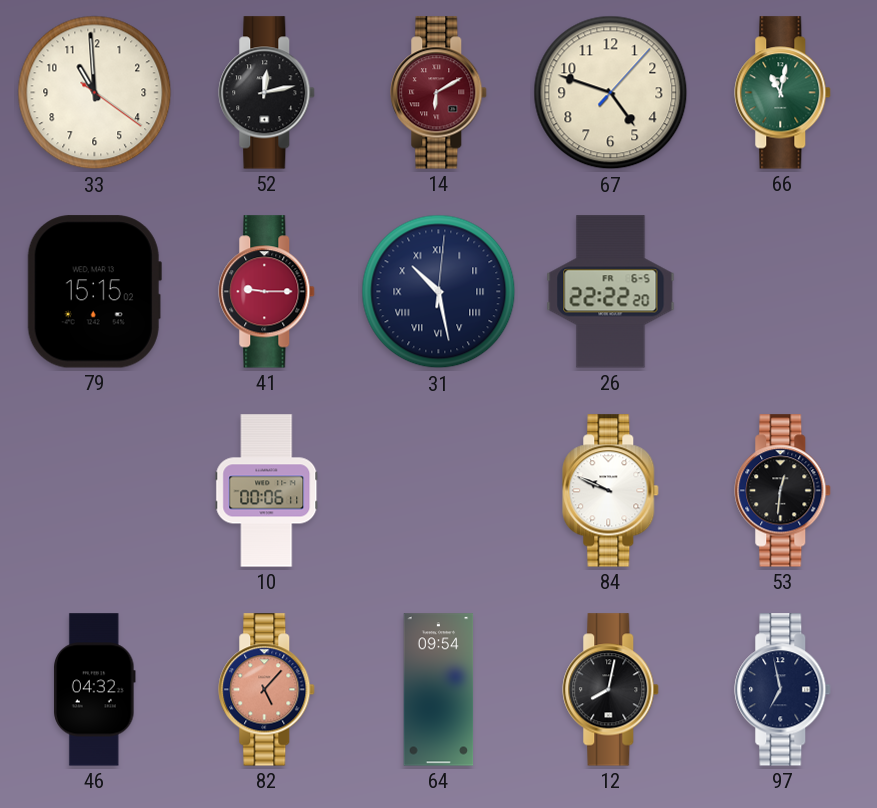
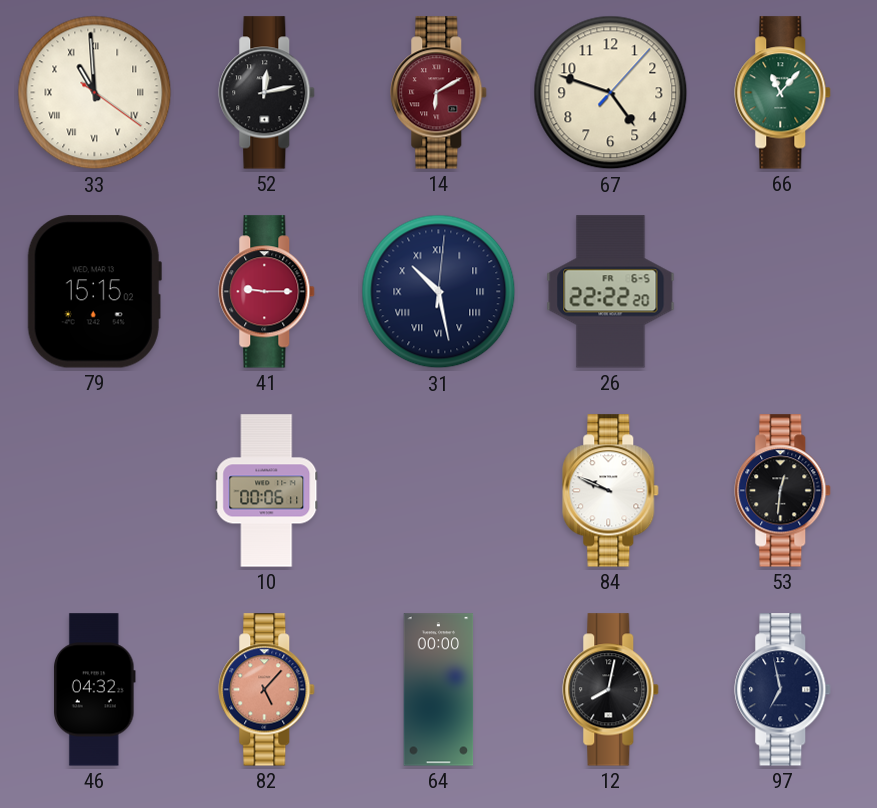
33 numerals: Arabic -> Roman (95, 93)
66: 11:02 -> 11:07 (783, 93)
64: 09:54 -> 00:00 (439, 690)
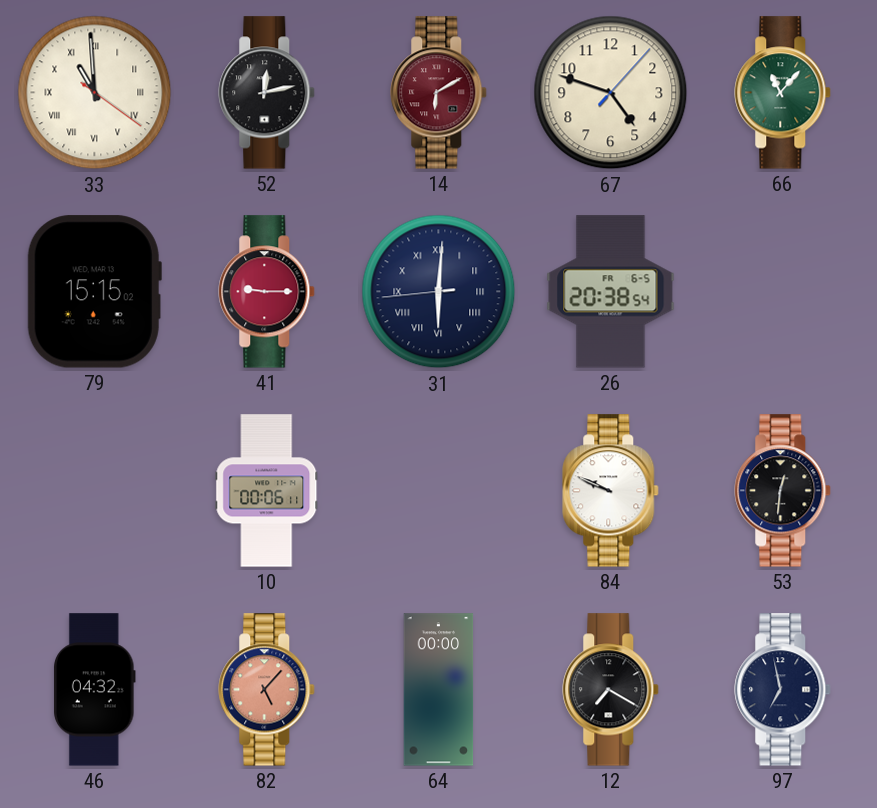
31: 10:28 -> 6:00 (439, 292)
26: 22:22 -> 20:38 (611, 292)
12: 8:02 -> 7:20 (611, 690)
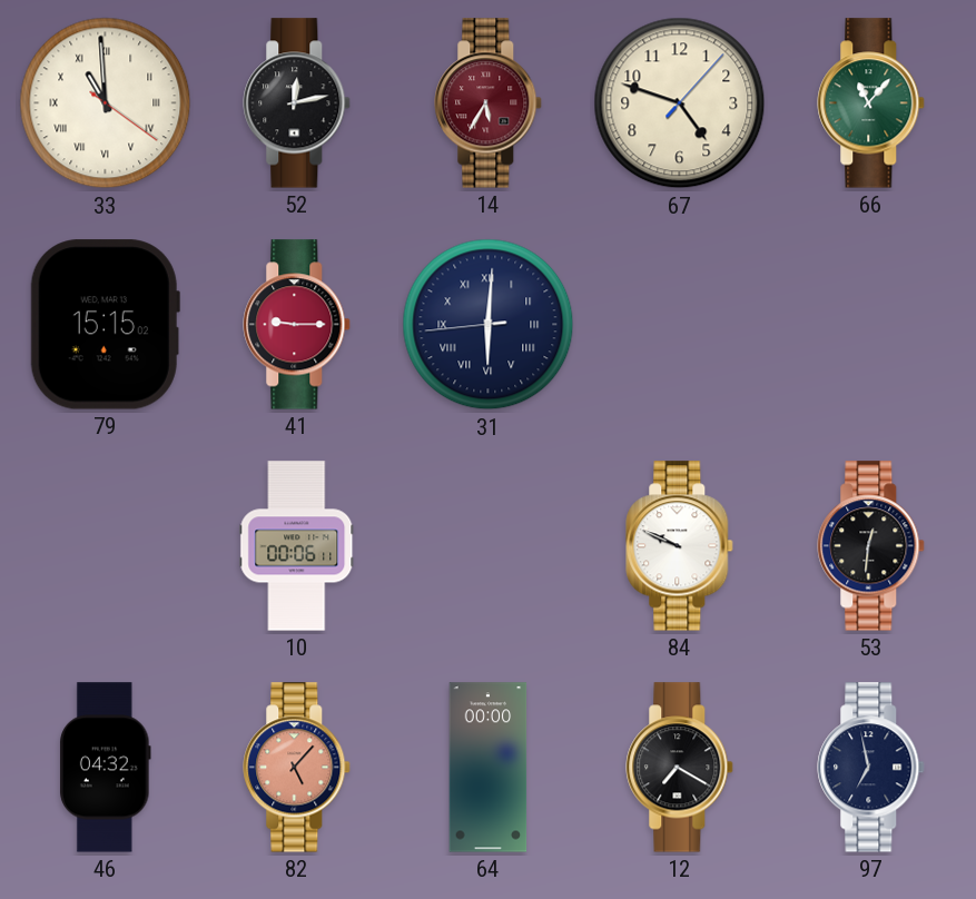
14: 6:10 -> 5:35 (489, 103)
26: 20:38 -> none (611, 292)
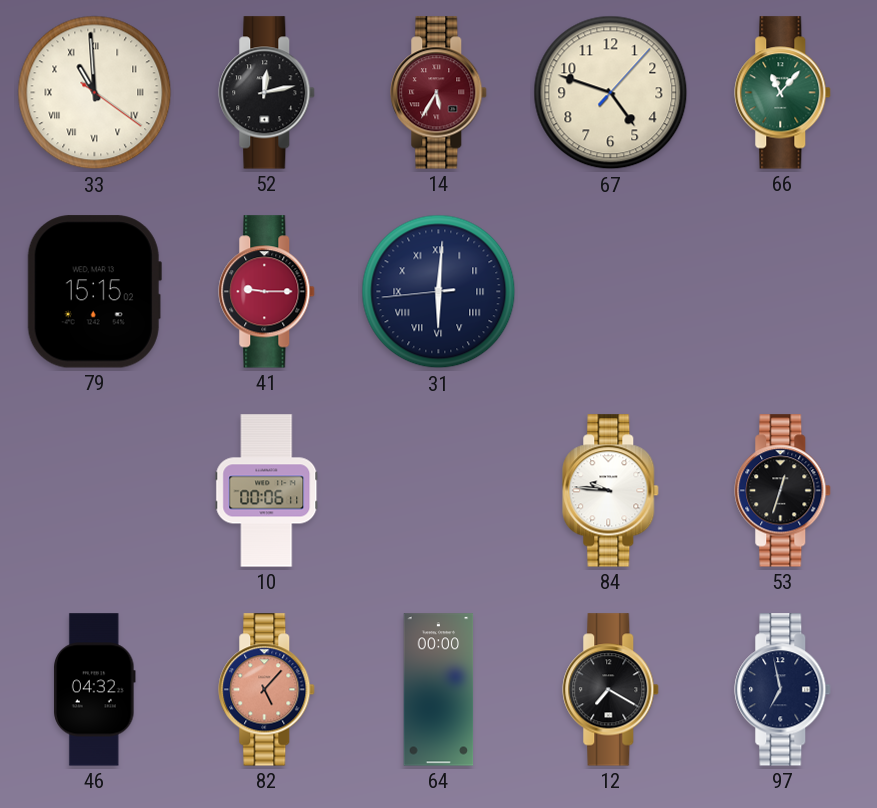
84: 9:49 -> 9:46 (611, 491)
53: 12:31 -> 12:33 (783, 491)
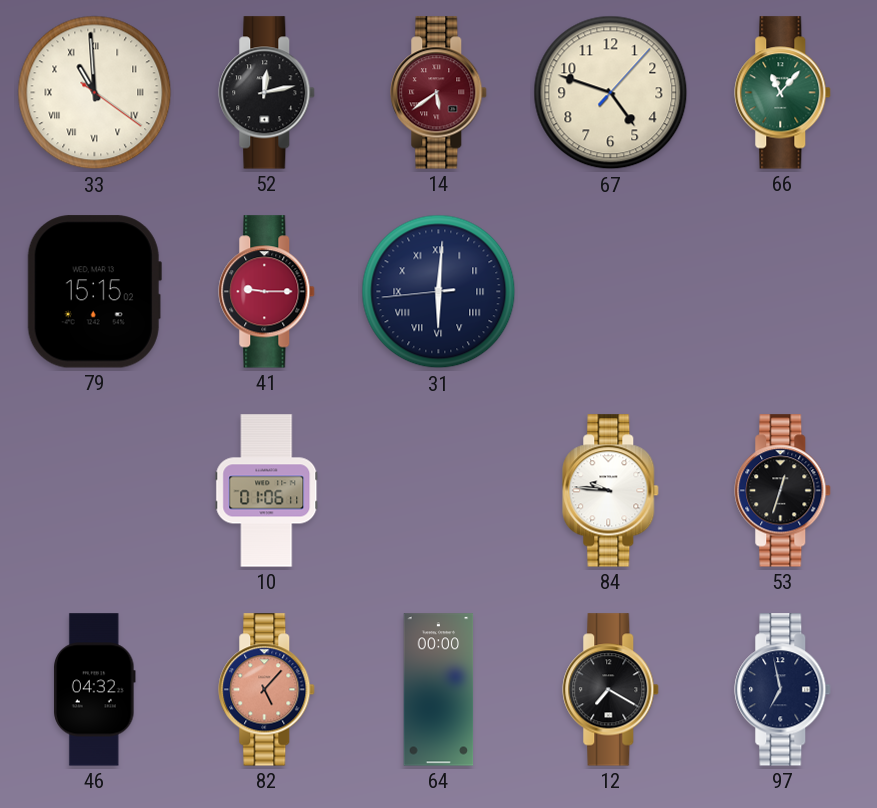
14: 5:35 -> 5:39 (439, 93)
10: 00:06 -> 01:06 (267, 491)
